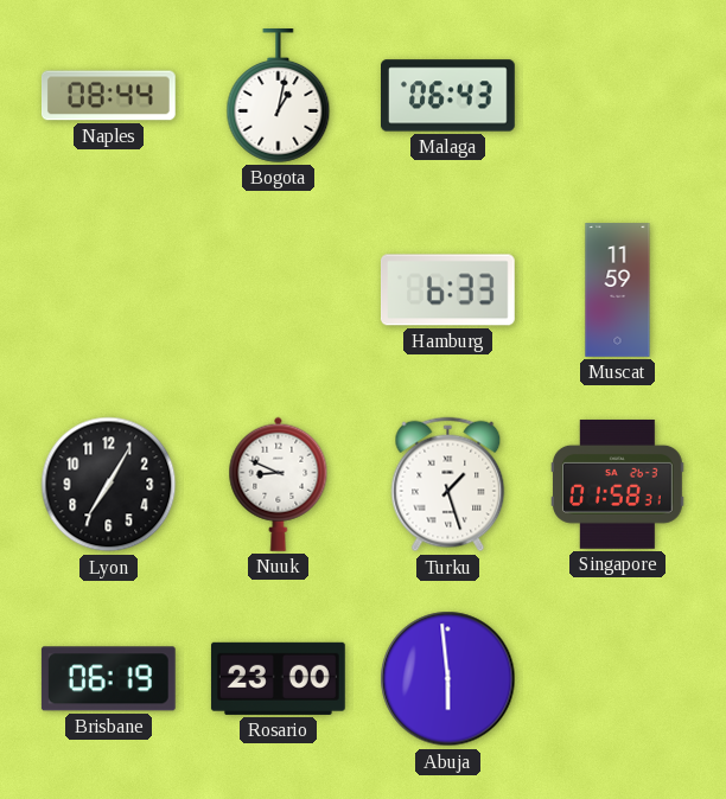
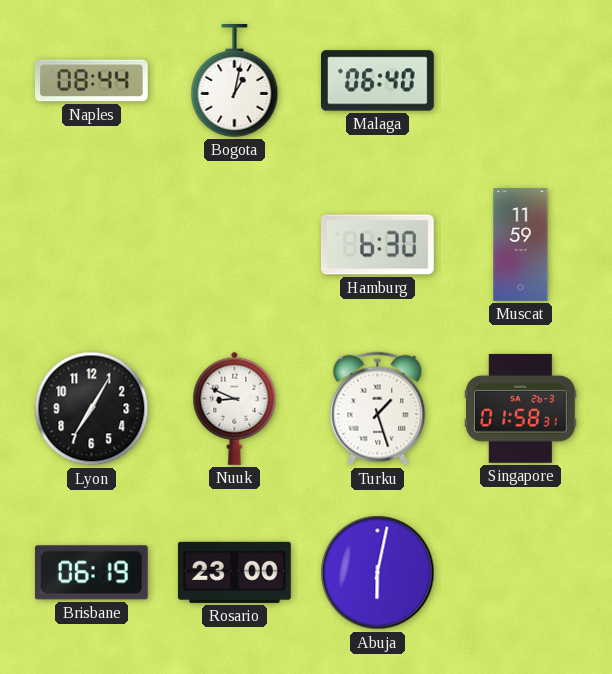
Malaga: 06:43 -> 06:40 (378, 81)
Hamburg: 6:33 -> 6:30 (377, 245)
Abuja: 5:59 -> 6:02 (378, 573)
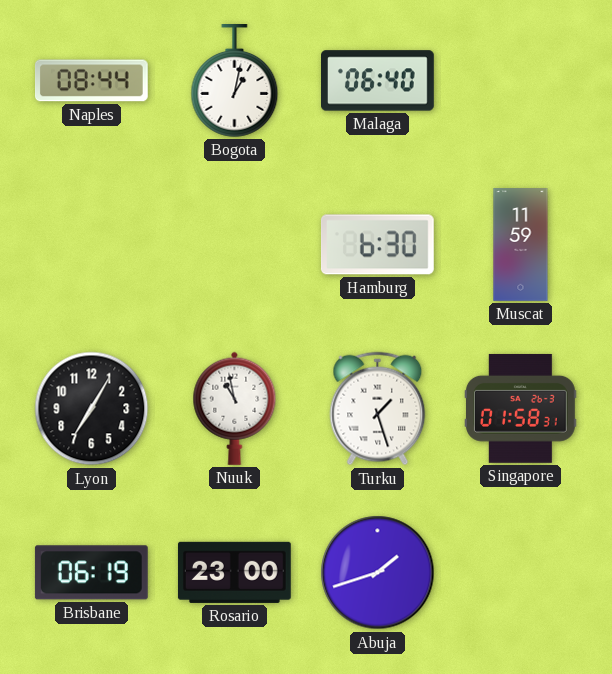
Nuuk: 8:49 -> 10:58 (235, 408)
Abuja: 6:02 -> 1:42 (378, 573)
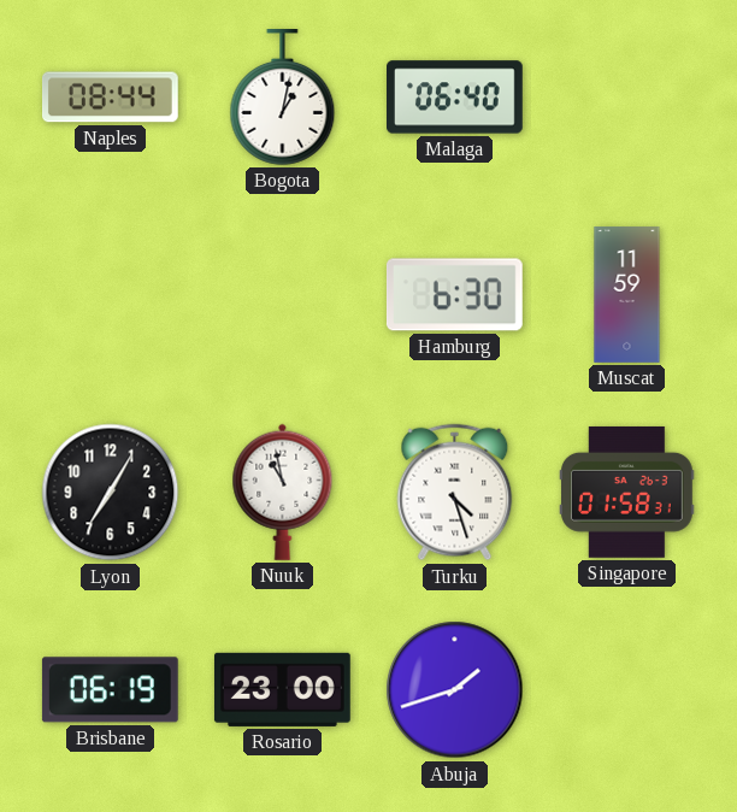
Turku: 1:27 -> 4:27 (455, 493)
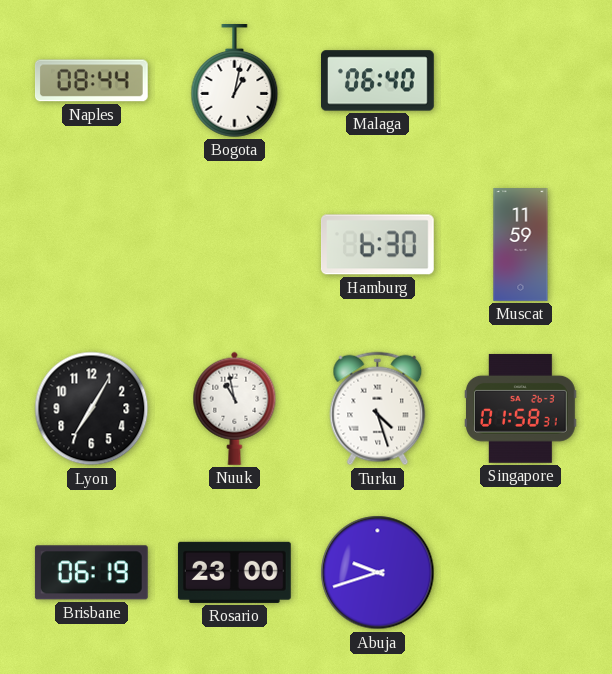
Abuja: 1:42 -> 9:42 (378, 573)
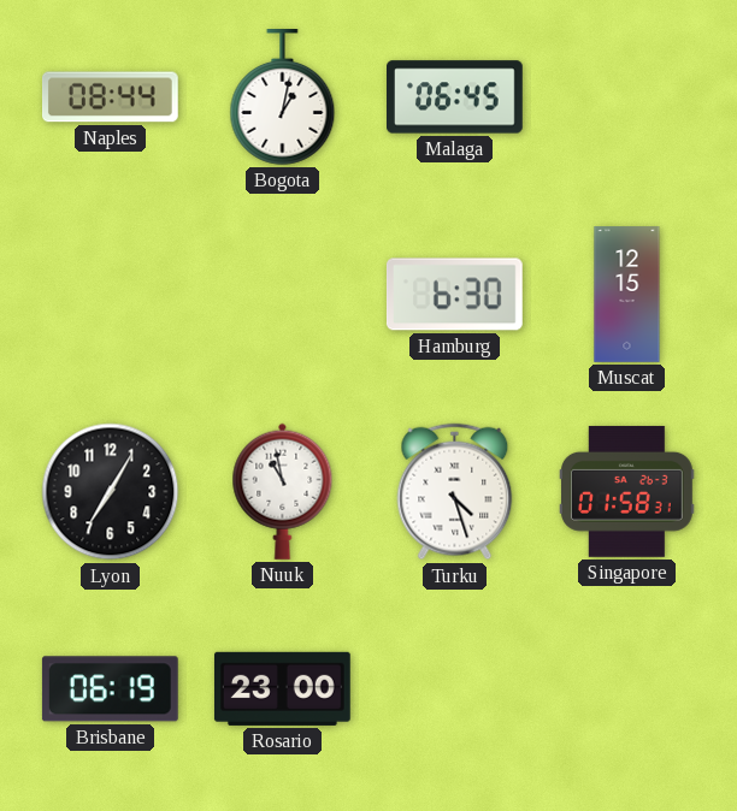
Malaga: 06:40 -> 06:45 (455, 97)
Muscat: 11:59 -> 12:15 (627, 295)
Abuja: 9:42 -> none (378, 573)
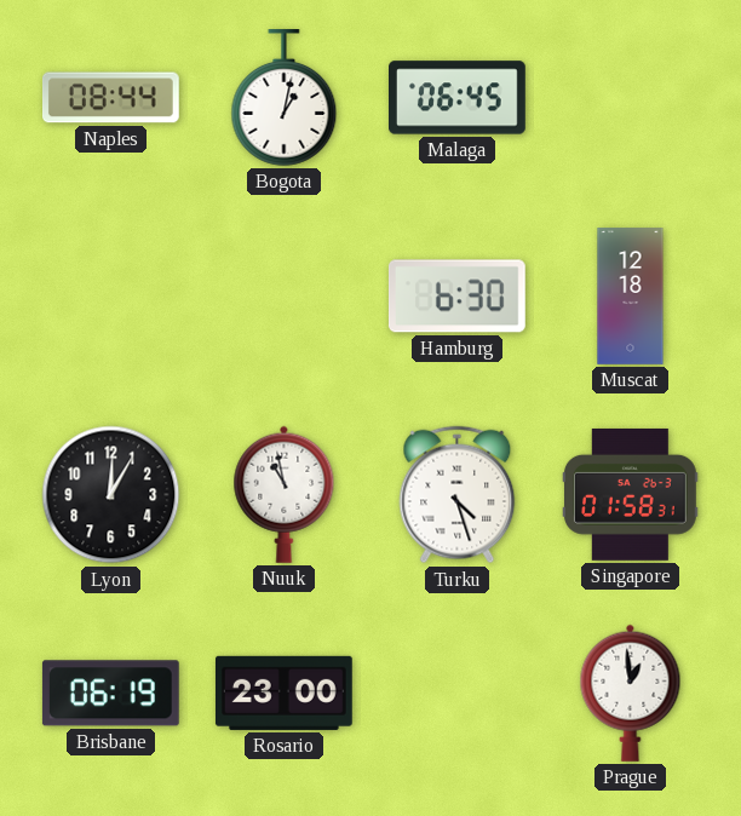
Muscat: 12:15 -> 12:18 (631, 297)
Lyon: 7:05 -> 12:05 (111, 495)
Prague: none -> 12:59 (631, 693)
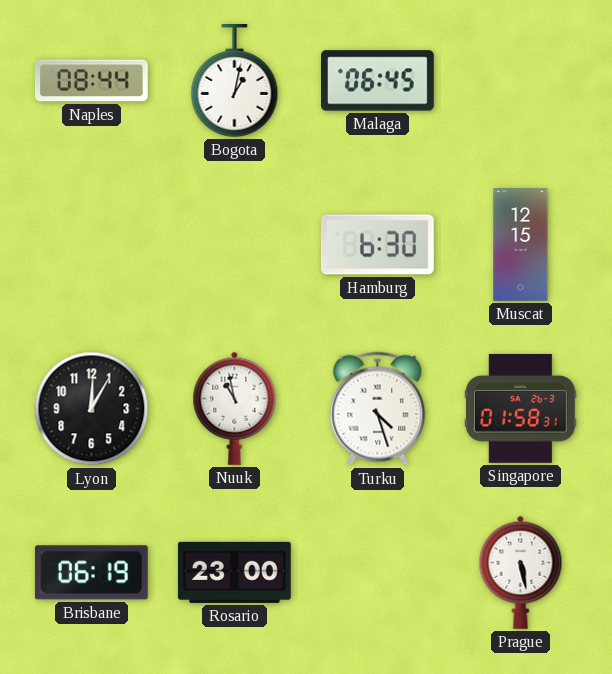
Muscat: 12:18 -> 12:15 (521, 245)
Prague: 12:59 -> 5:28 (521, 572)
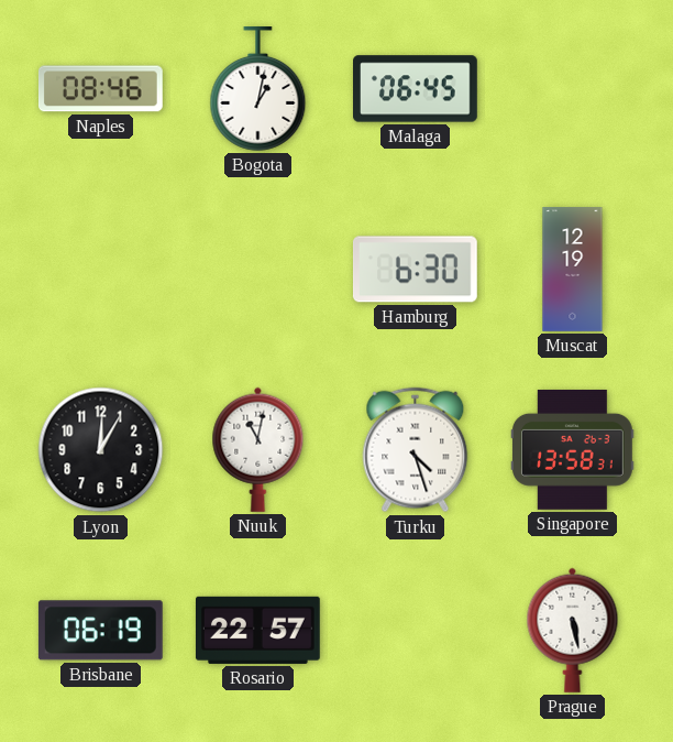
Naples: 08:44 -> 08:46 (101, 89)
Muscat: 12:15 -> 12:19 (573, 270)
Nuuk: 10:58 -> 11:02 (258, 449)
Singapore: 01:58 -> 13:58 (573, 449)
Rosario: 23:00 -> 22:57 (257, 630)
